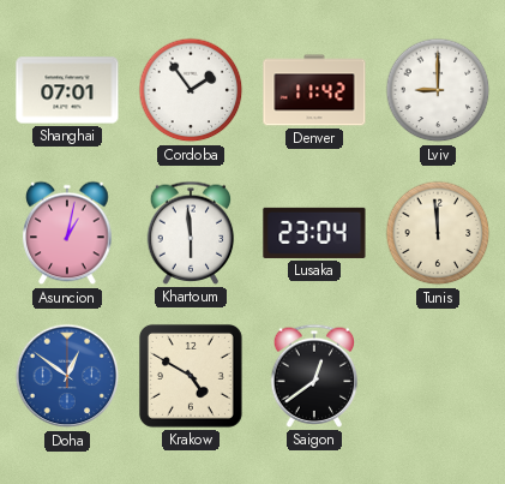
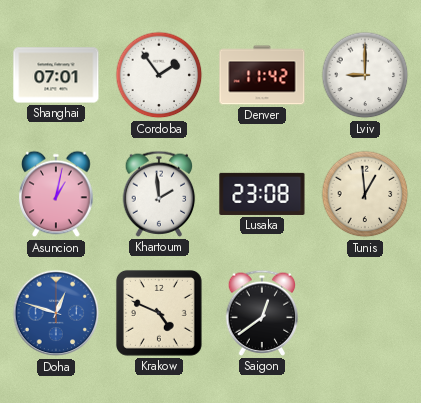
Khartoum: 5:59 -> 1:59 (159, 194)
Lusaka: 23:04 -> 23:08 (262, 194)
Tunis: 11:59 -> 12:59 (365, 194)
Doha: 12:51 -> 12:48 (56, 313)
Krakow: 4:50 -> 4:49 (159, 313)
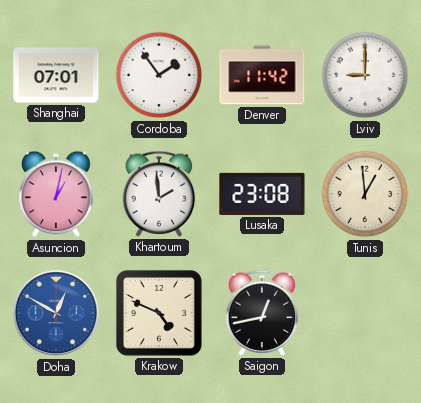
Doha: 12:48 -> 12:50 (56, 313)
Saigon: 12:39 -> 12:43 (262, 313)
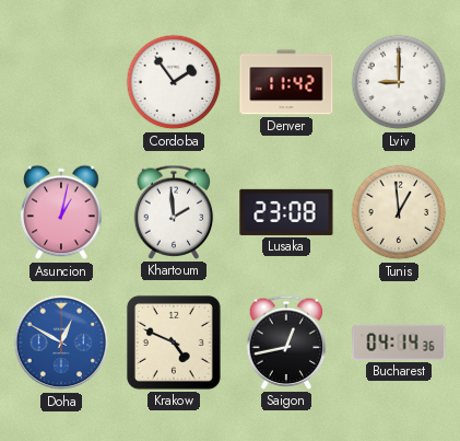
Shanghai: 07:01 -> none (56, 75)
Bucharest: none -> 04:14 (399, 343)
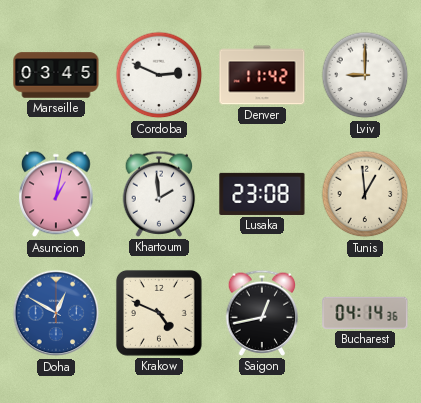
Marseille: none -> 03:45 (56, 75)
Cordoba: 1:54 -> 2:49 (159, 75)
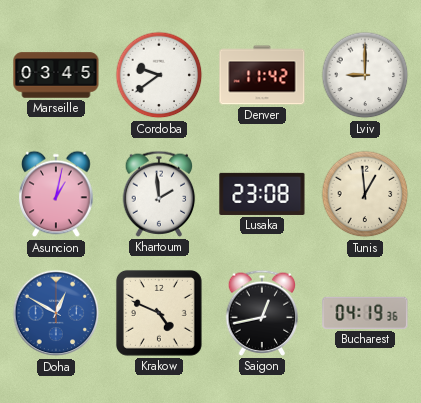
Cordoba: 2:49 -> 9:39 (159, 75)
Bucharest: 04:14 -> 04:19 (365, 313)
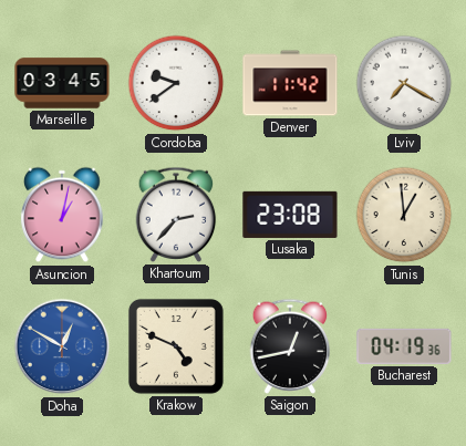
Lviv: 9:00 -> 7:20 (404, 83)
Khartoum: 1:59 -> 2:37 (176, 215)
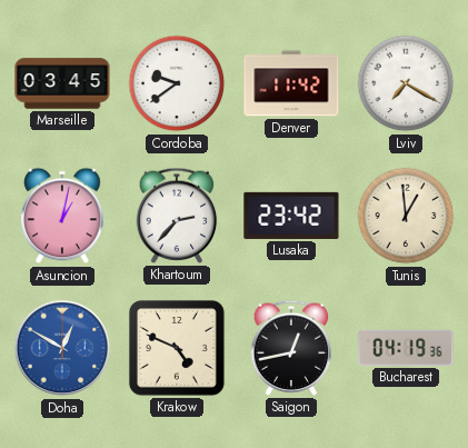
Lusaka: 23:08 -> 23:42 (291, 216)
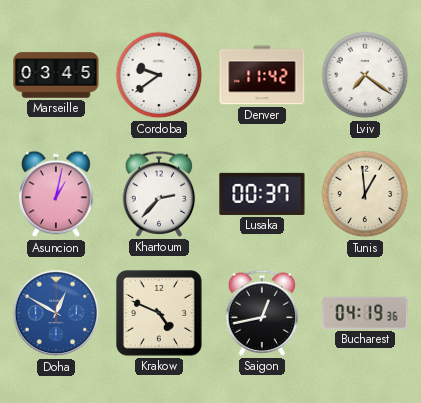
Lviv: 7:20 -> 7:21 (365, 75)
Lusaka: 23:42 -> 00:37 (262, 194)
